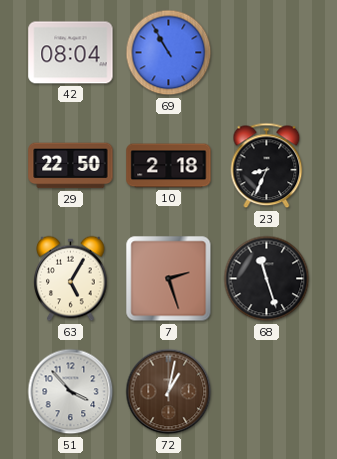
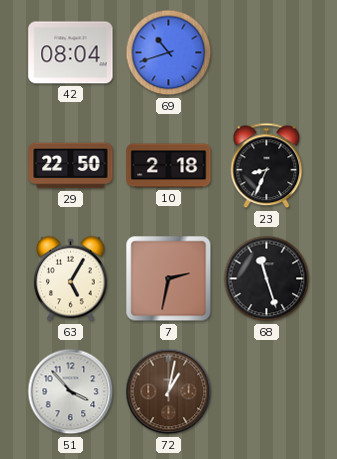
69: 10:55 -> 10:42 (169, 53)
7: 2:27 -> 2:32 (169, 279)
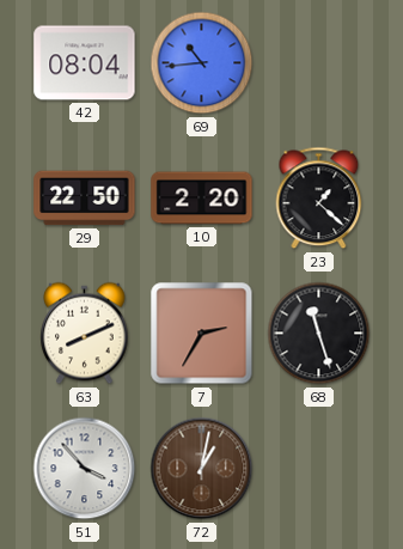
69: 10:42 -> 10:44 (202, 63)
10: 2:18 -> 2:20 (202, 199)
23: 8:34 -> 1:22 (319, 199)
63: 5:05 -> 8:11 (85, 334)
7: 2:32 -> 2:35 (202, 334)
